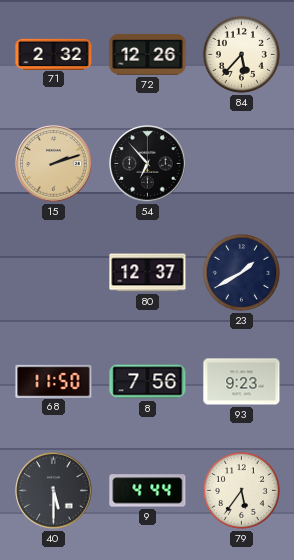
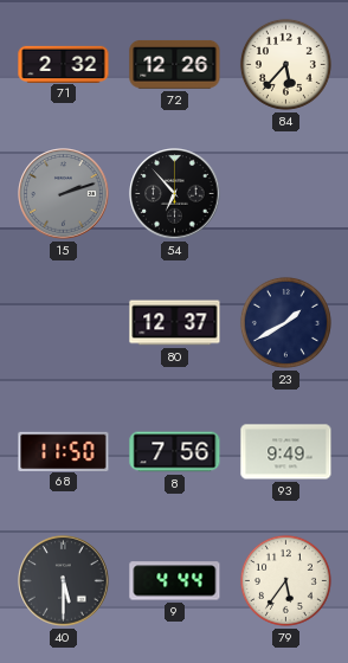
15 dial: champagne -> grey (64, 194)
93: 9:23 -> 9:49 (286, 452)
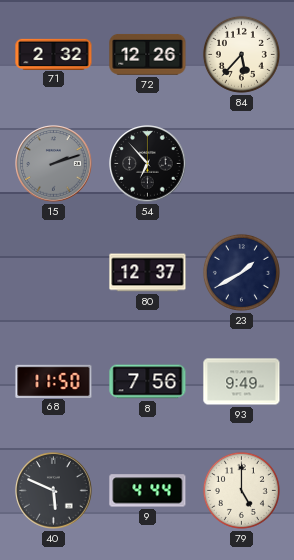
40: 5:30 -> 5:49 (54, 491)
79: 5:36 -> 5:00 (241, 490)
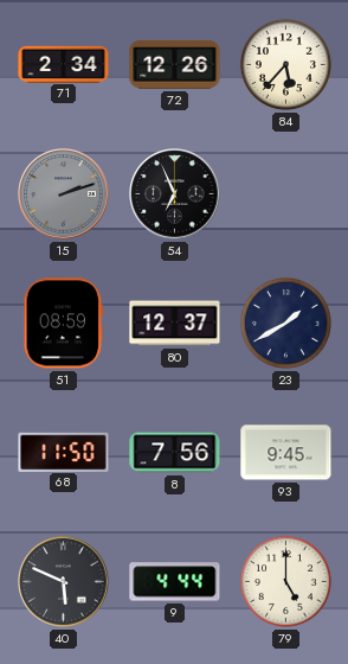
71: 2:32 -> 2:34 (64, 64)
54: 6:53 -> 6:56 (175, 194)
51: none -> 08:59 (64, 324)
93: 9:49 -> 9:45 (286, 453)
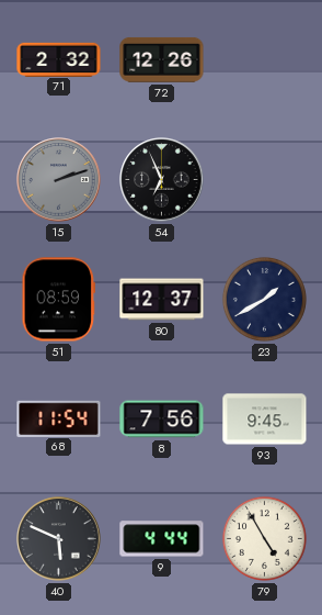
71: 2:34 -> 2:32 (59, 59)
84: 5:37 -> none (285, 64)
68: 11:50 -> 11:54 (59, 418)
79: 5:00 -> 4:55 (264, 538)
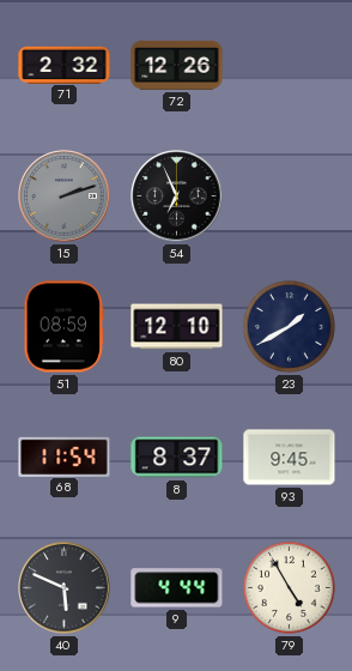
80: 12:37 -> 12:10 (177, 327)
8: 7:56 -> 8:37 (177, 458)
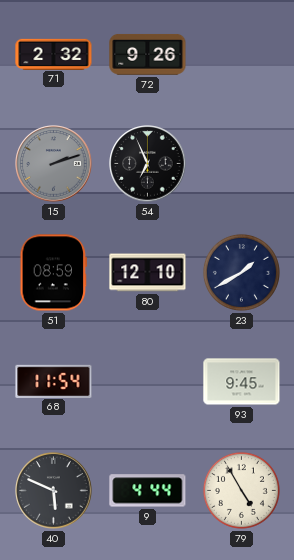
72: 12:26 -> 9:26 (148, 54)
8: 8:37 -> none (177, 458)
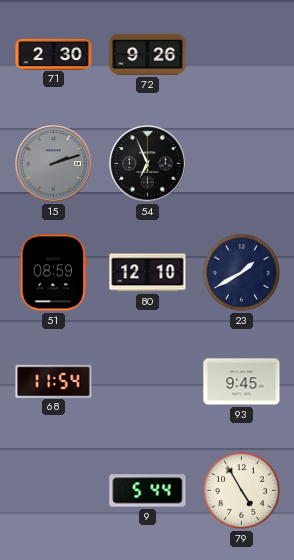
71: 2:32 -> 2:30 (54, 54)
40: 5:49 -> none (54, 491)
9: 4:44 -> 5:44 (148, 491)
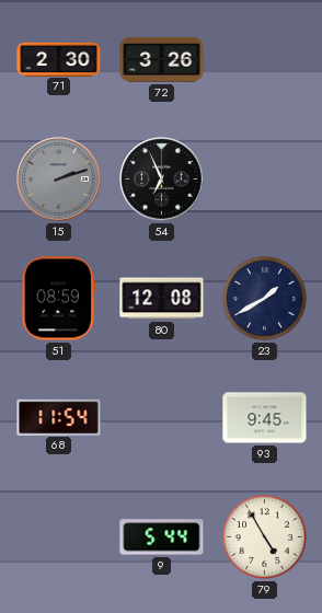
72: 9:26 -> 3:26 (162, 59)
80: 12:10 -> 12:08 (162, 299)
